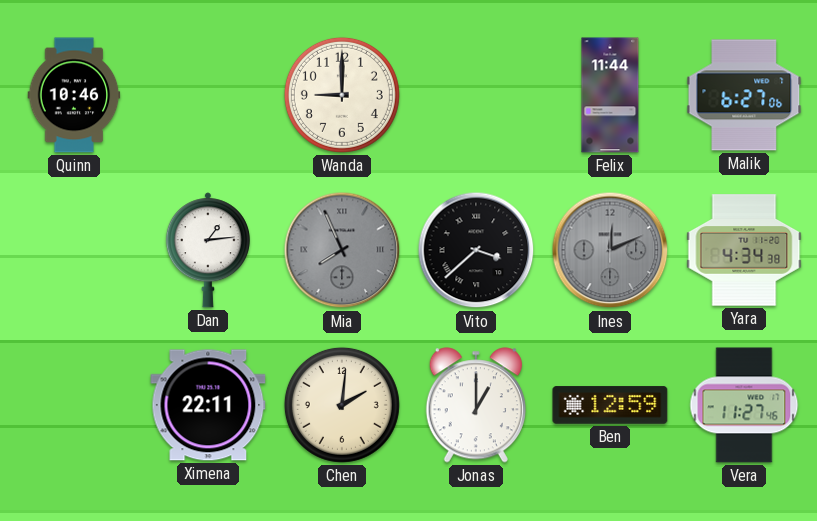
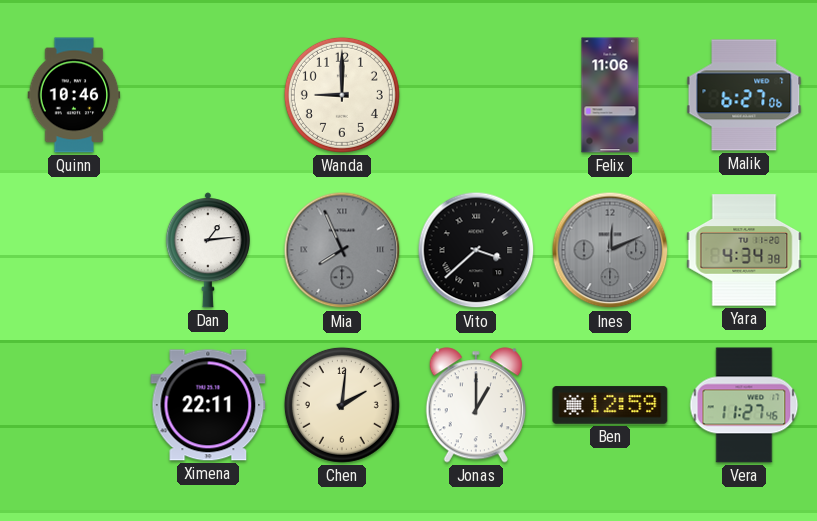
Felix: 11:44 -> 11:06 (610, 95)
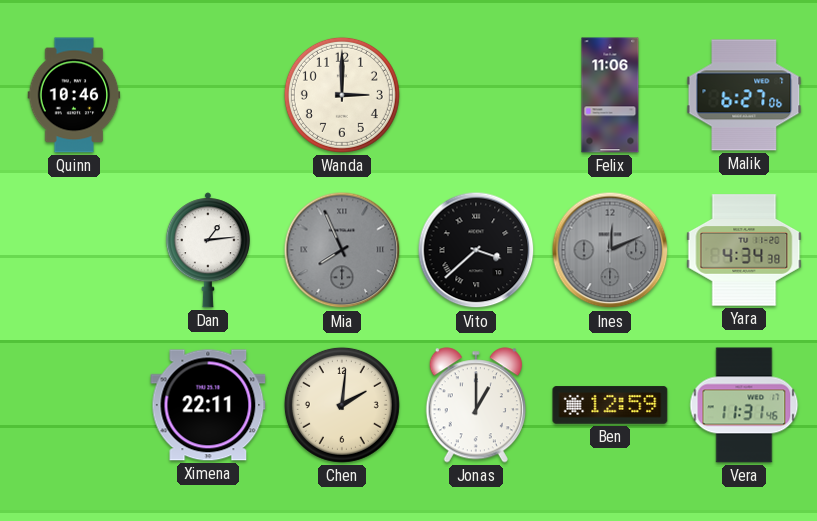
Wanda: 9:00 -> 3:00 (342, 95)
Vera: 11:27 -> 11:31 (744, 405)
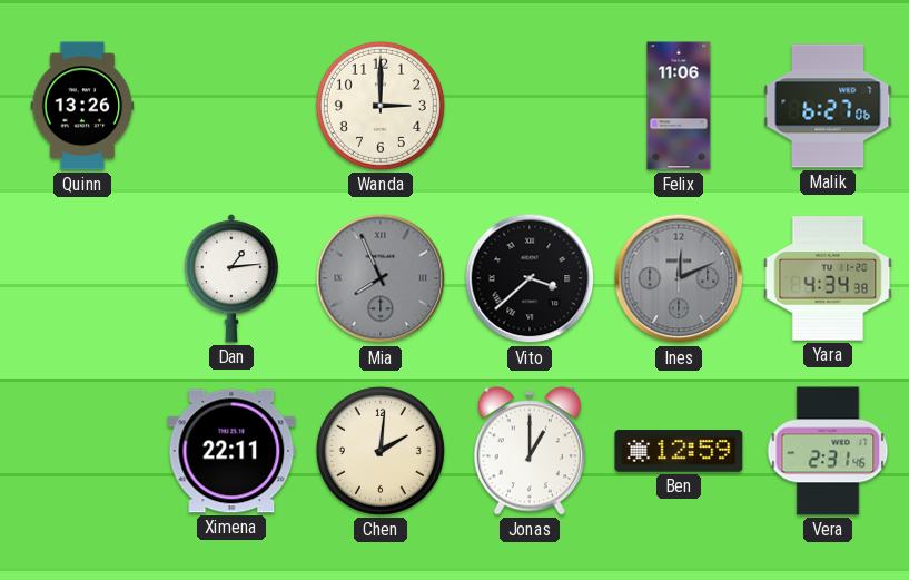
Quinn: 10:46 -> 13:26 (82, 106)
Vera: 11:31 -> 2:31 (828, 451)
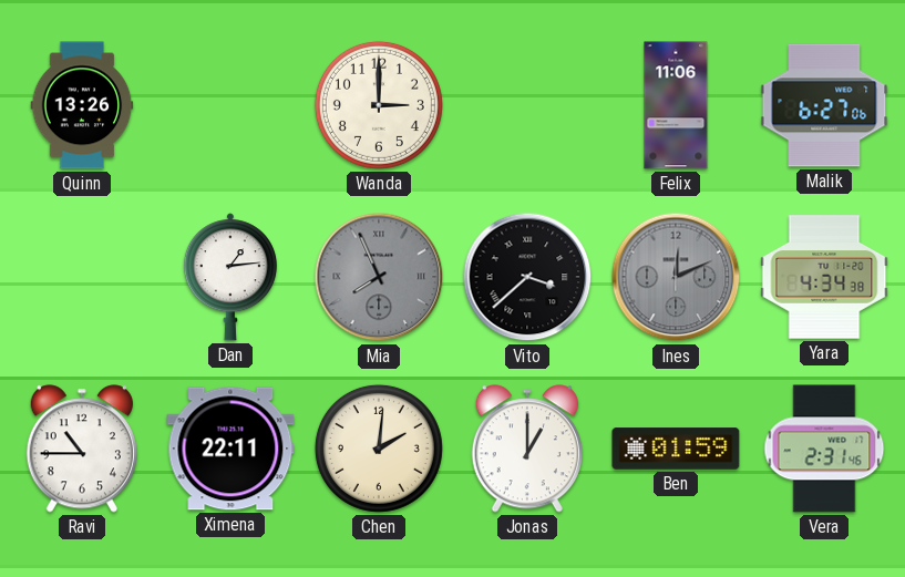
Ravi: none -> 10:45 (82, 449)
Ben: 12:59 -> 01:59 (676, 449)
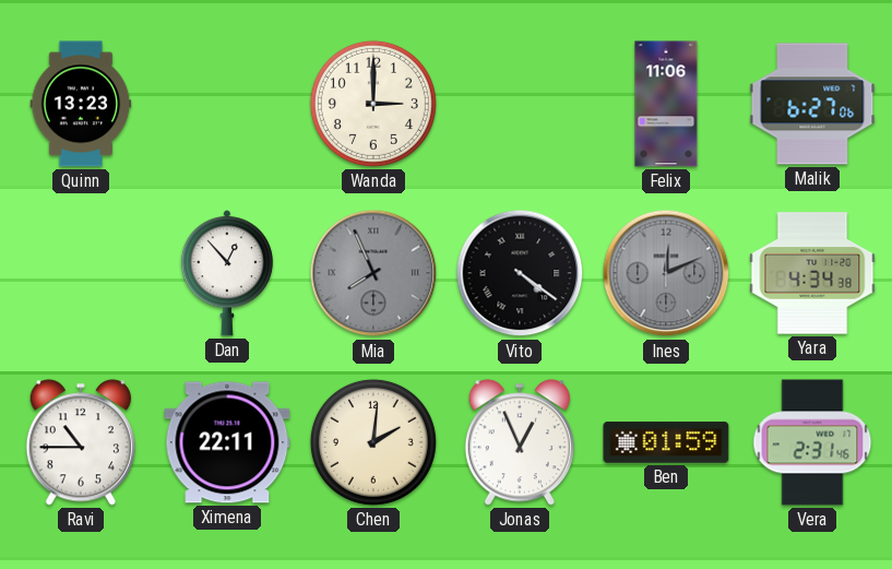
Quinn: 13:26 -> 13:23 (81, 104)
Dan: 1:14 -> 12:53 (227, 273)
Vito: 3:38 -> 4:21 (520, 273)
Jonas: 1:00 -> 12:56 (520, 442)
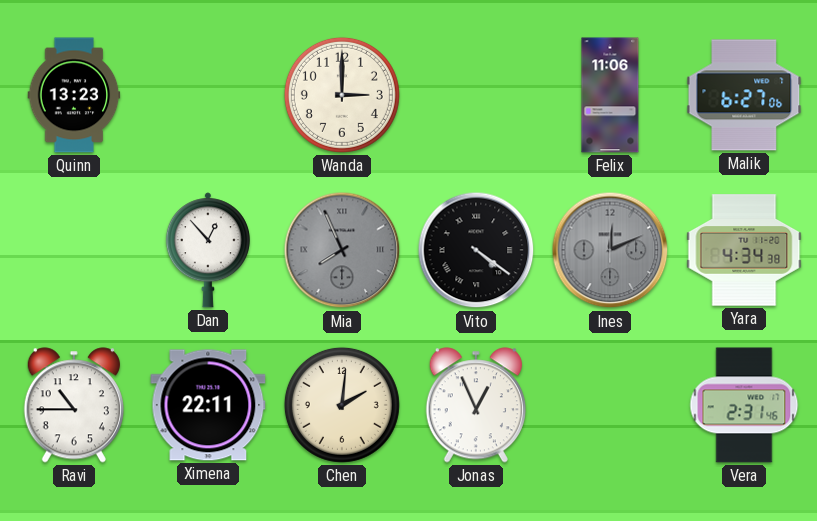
Ben: 01:59 -> none (666, 442)
